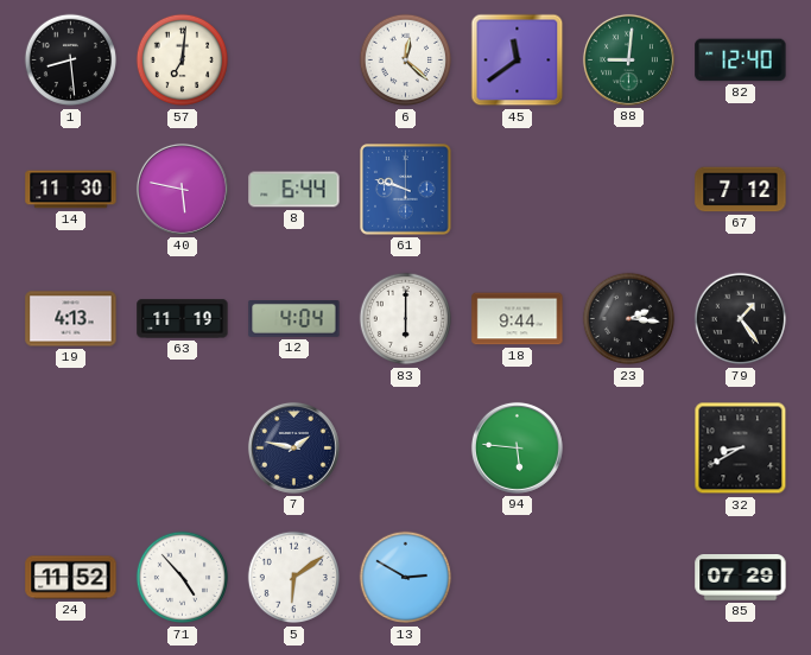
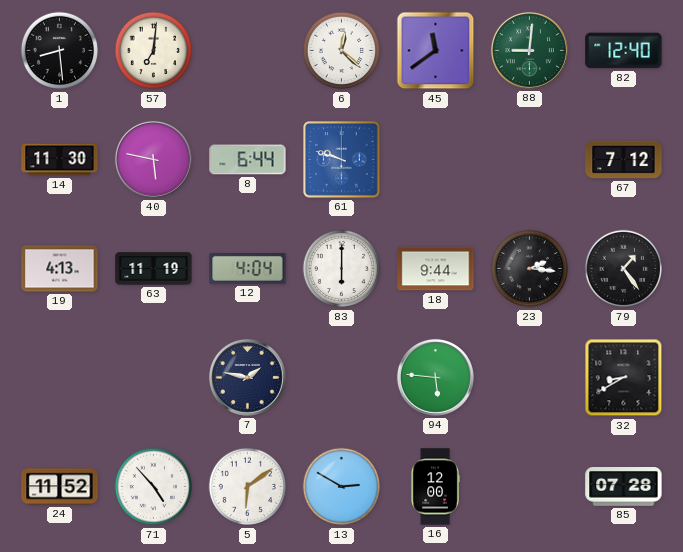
16: none -> 12:00 (435, 487)
85: 07:29 -> 07:28 (624, 487)
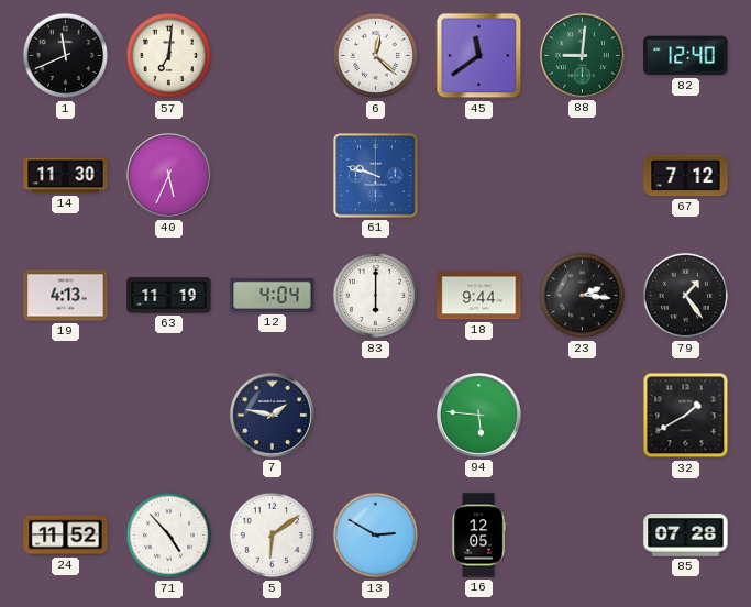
1: 8:29 -> 11:41 (66, 56)
40: 5:47 -> 5:34 (168, 175)
8: 6:44 -> none (248, 160)
32: 8:40 -> 1:40 (686, 416)
16: 12:00 -> 12:05 (478, 536)
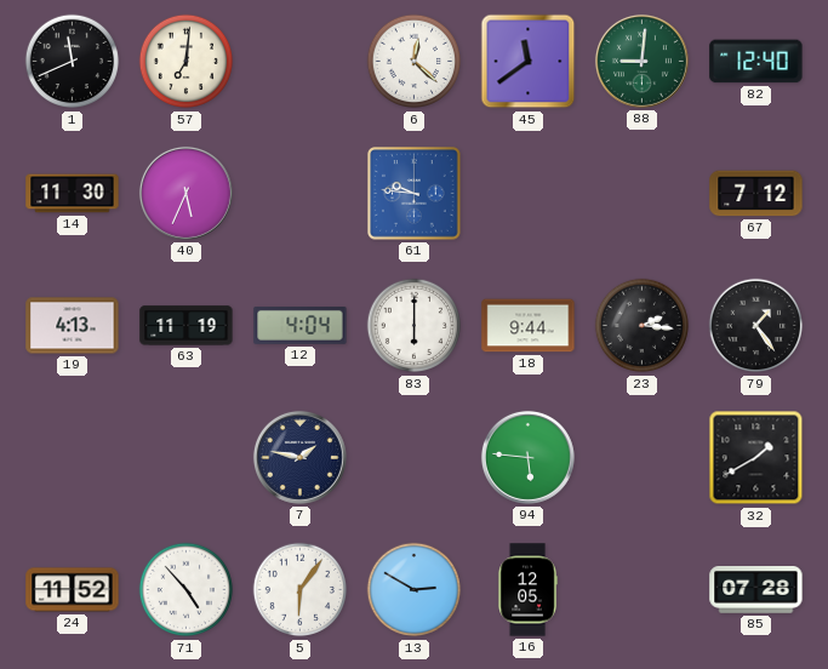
61: 9:48 -> 9:46 (415, 194)
5: 6:09 -> 6:06 (301, 590)
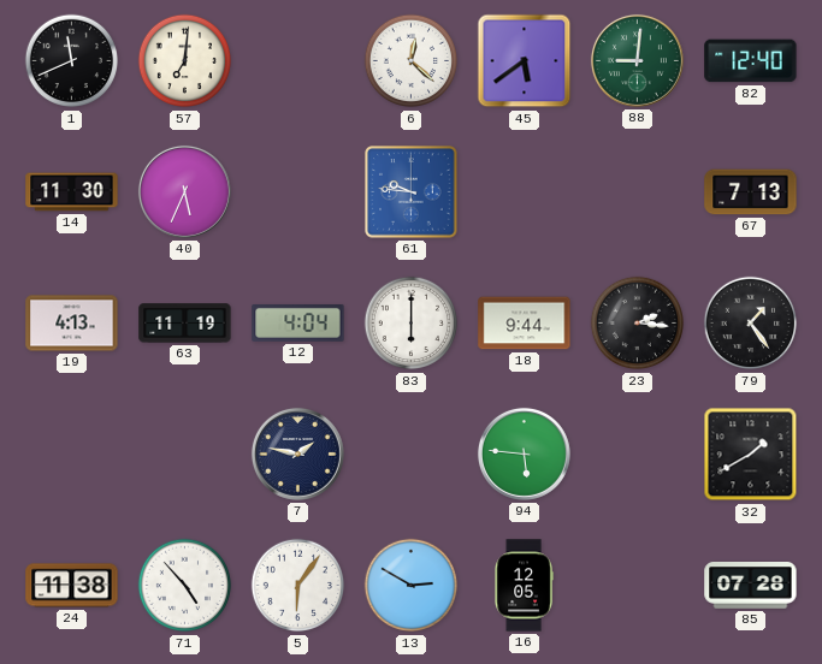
45: 11:39 -> 5:39 (525, 61)
67: 7:12 -> 7:13 (751, 192)
24: 11:52 -> 11:38 (72, 586)
